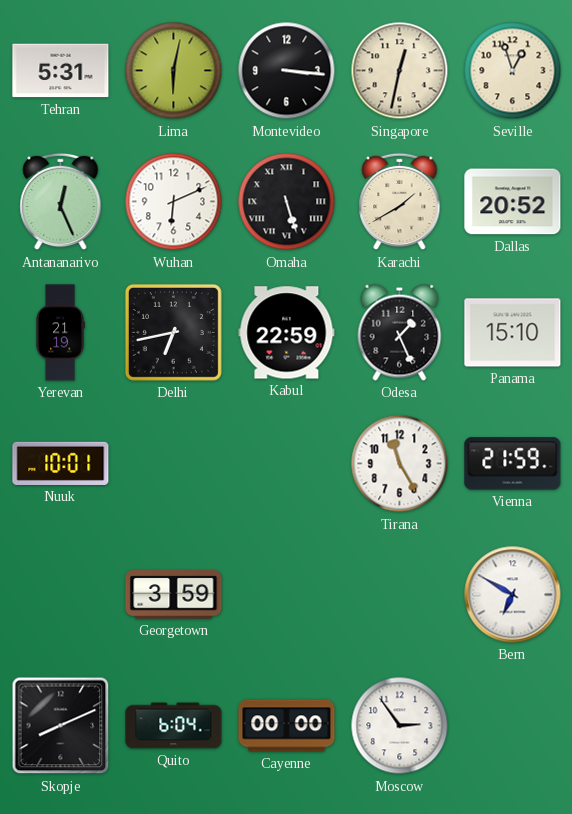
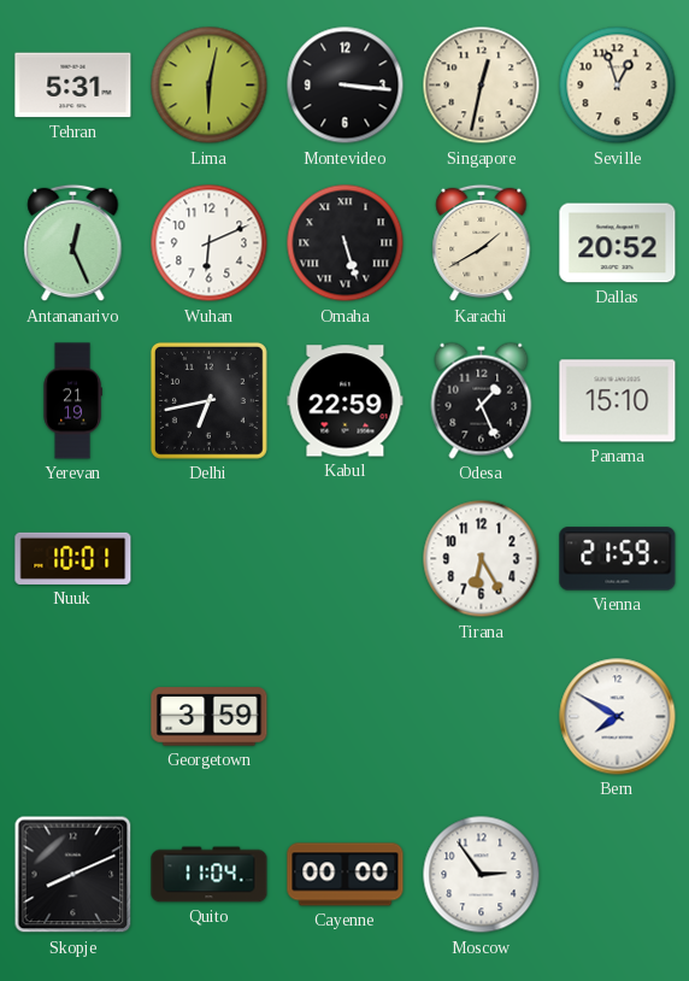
Tirana: 11:25 -> 6:25 (482, 559)
Bern: 6:50 -> 7:50 (618, 717)
Quito: 6:04 -> 11:04 (210, 875)
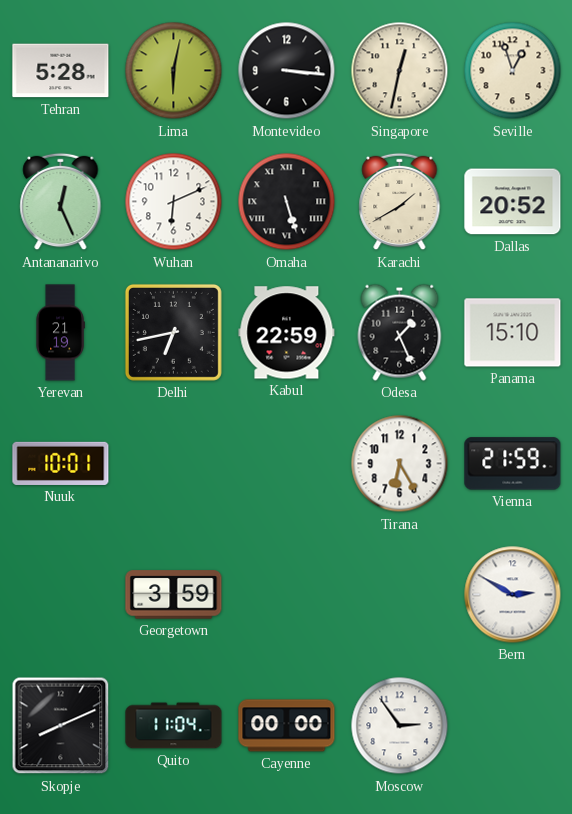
Tehran: 5:31 -> 5:28 (61, 71)
Bern: 7:50 -> 2:50 (513, 595)
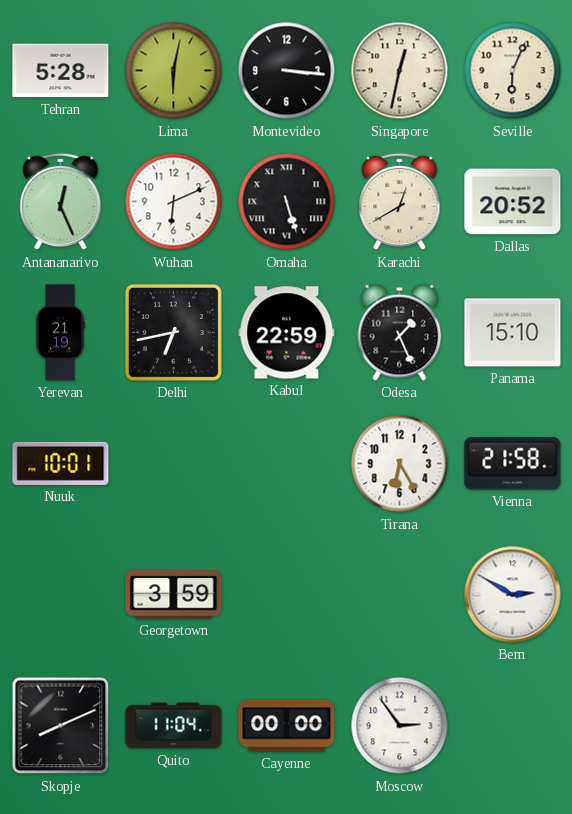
Seville: 12:57 -> 6:04 (513, 71)
Karachi: 1:40 -> 12:40 (400, 202)
Vienna: 21:59 -> 21:58 (513, 464)
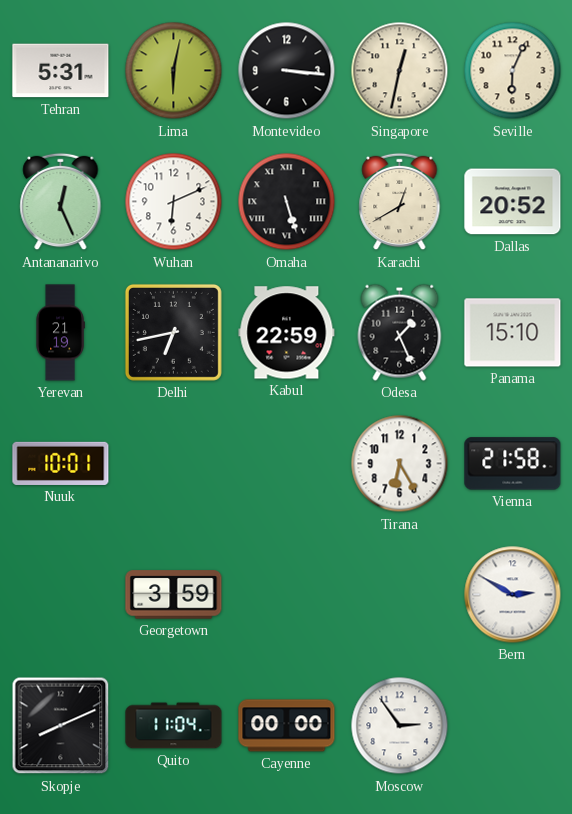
Tehran: 5:28 -> 5:31 (61, 71)
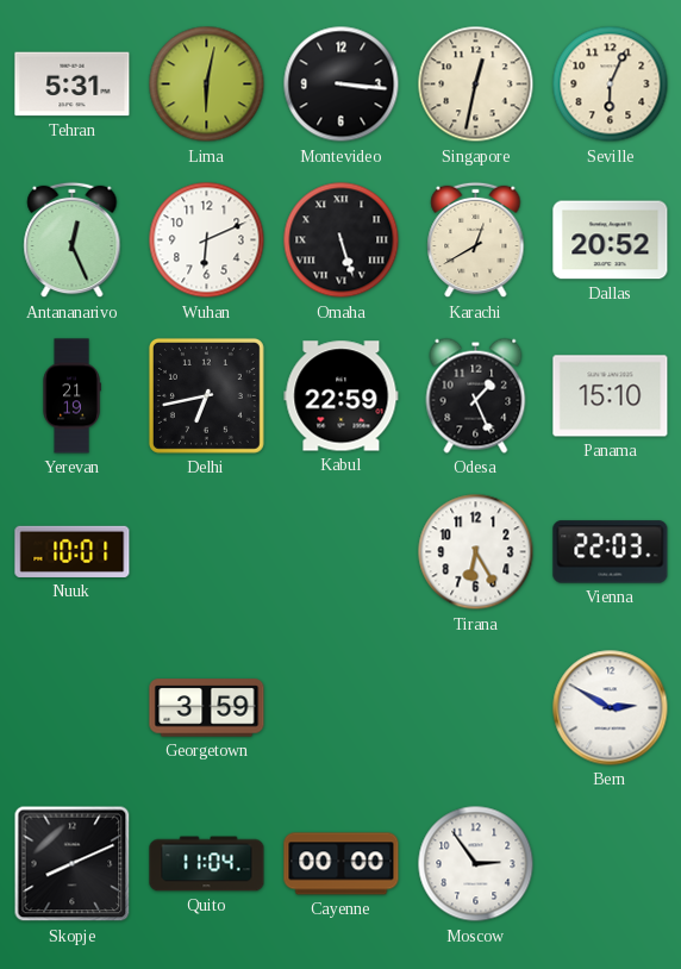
Vienna: 21:58 -> 22:03 (611, 552)
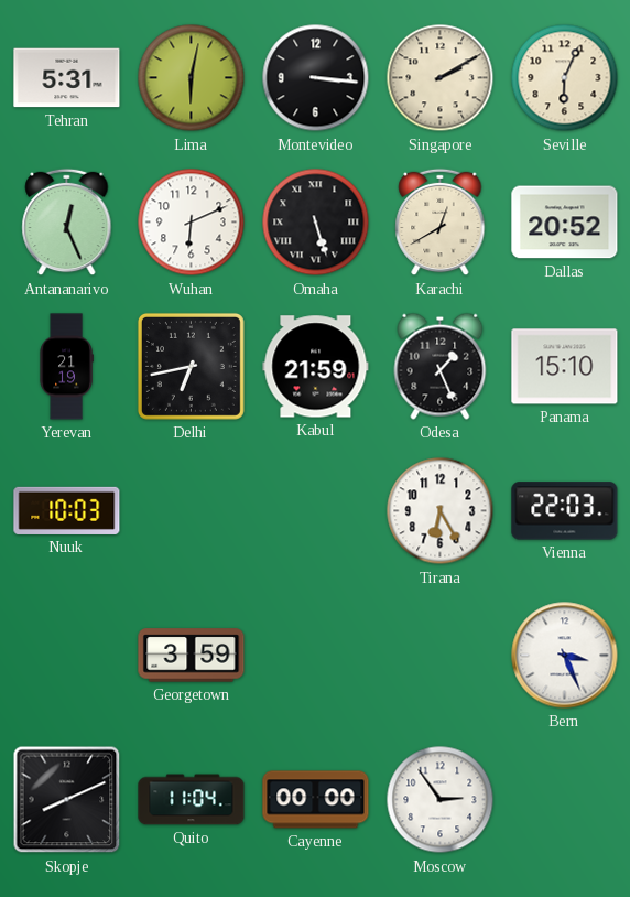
Singapore: 12:32 -> 2:10 (441, 78)
Kabul: 22:59 -> 21:59 (316, 367)
Nuuk: 10:01 -> 10:03 (67, 510)
Bern: 2:50 -> 3:26 (565, 656)
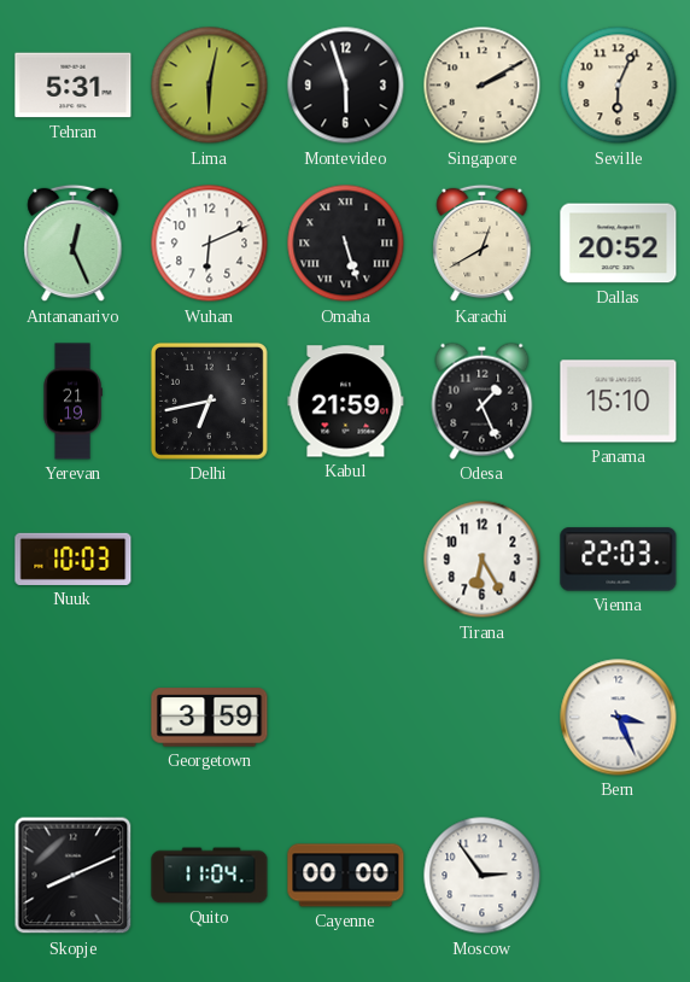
Montevideo: 3:16 -> 5:57 (346, 86)
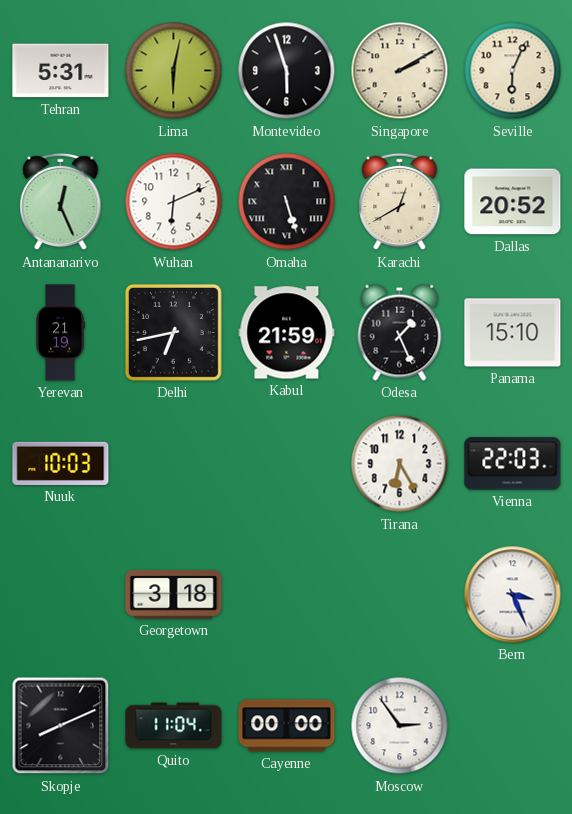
Georgetown: 3:59 -> 3:18 (174, 595)
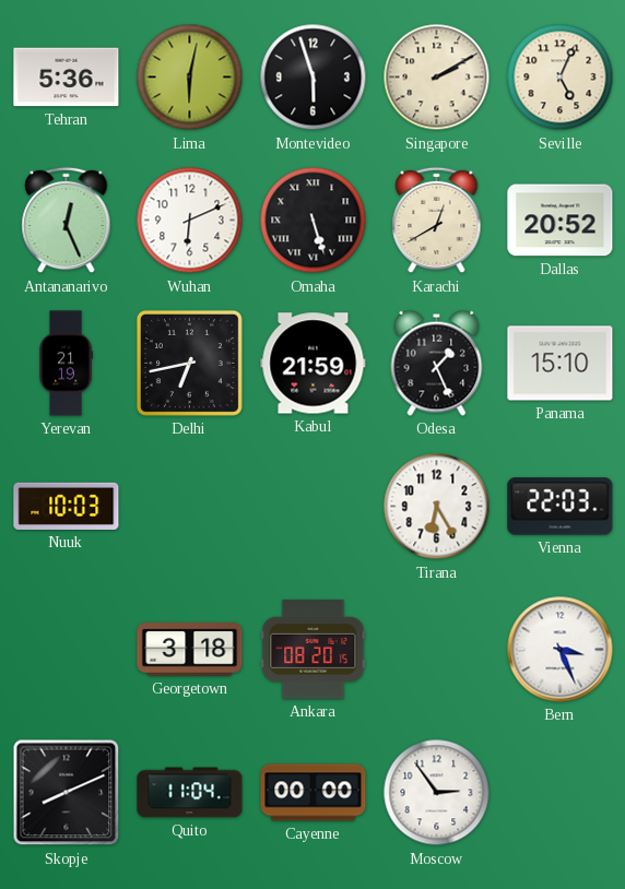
Tehran: 5:31 -> 5:36 (67, 78)
Seville: 6:04 -> 5:04 (561, 78)
Ankara: none -> 08:20 (314, 649)
